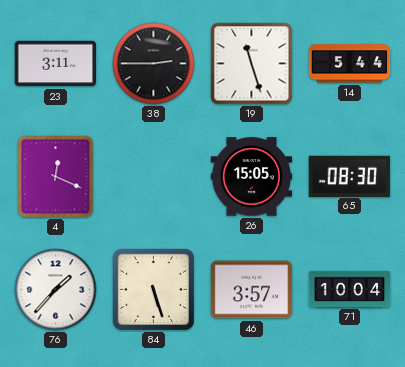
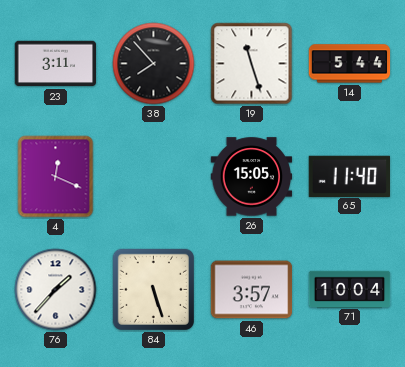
38: 2:45 -> 7:53 (154, 64)
65: 08:30 -> 11:40 (350, 176)
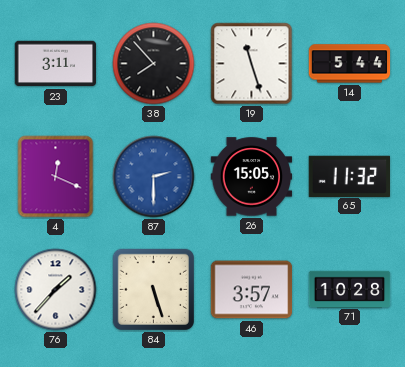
87: none -> 2:30 (154, 177)
65: 11:40 -> 11:32 (350, 176)
71: 10:04 -> 10:28 (350, 289)
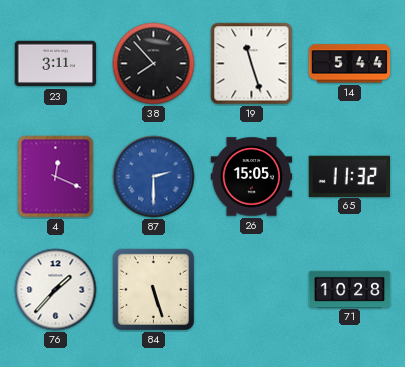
46: 3:57 -> none (252, 290)
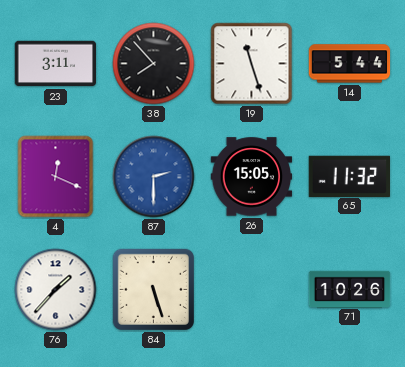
71: 10:28 -> 10:26 (350, 289)
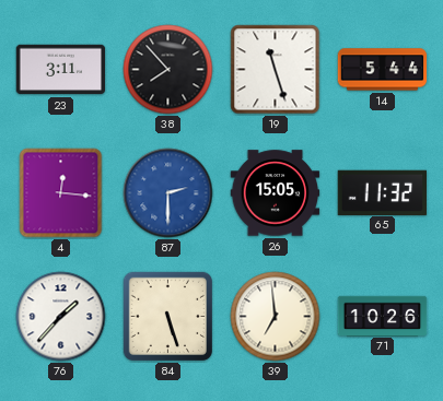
4: 12:19 -> 12:16 (61, 193)
39: none -> 6:59 (276, 317)
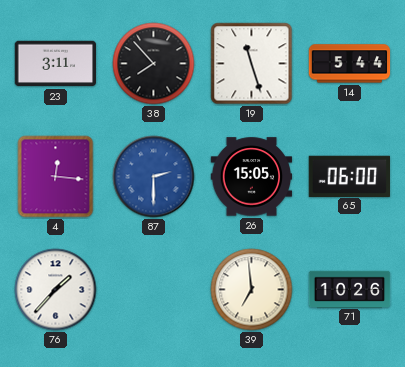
65: 11:32 -> 06:00 (350, 176)
84: 5:27 -> none (167, 316)
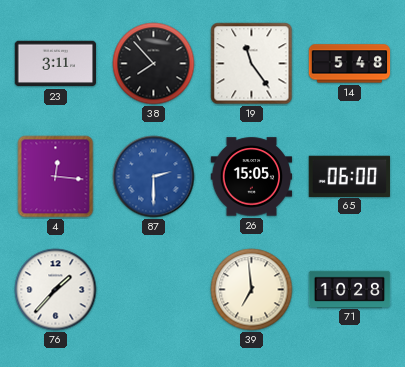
19: 11:27 -> 11:24 (252, 64)
14: 5:44 -> 5:48 (350, 64)
71: 10:26 -> 10:28 (350, 289)
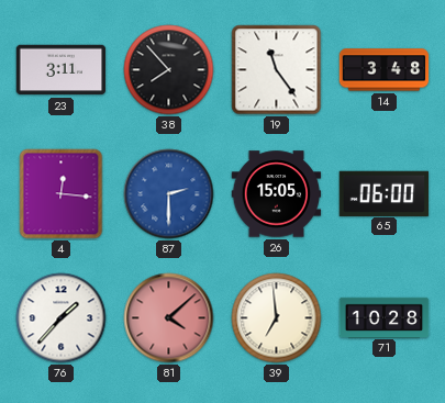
14: 5:48 -> 3:48 (385, 70)
81: none -> 4:08 (169, 318)
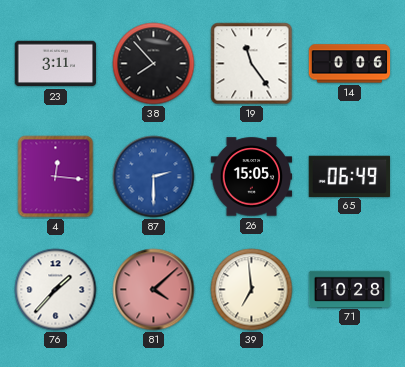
14: 3:48 -> 0:06 (350, 64)
65: 06:00 -> 06:49 (350, 176)
